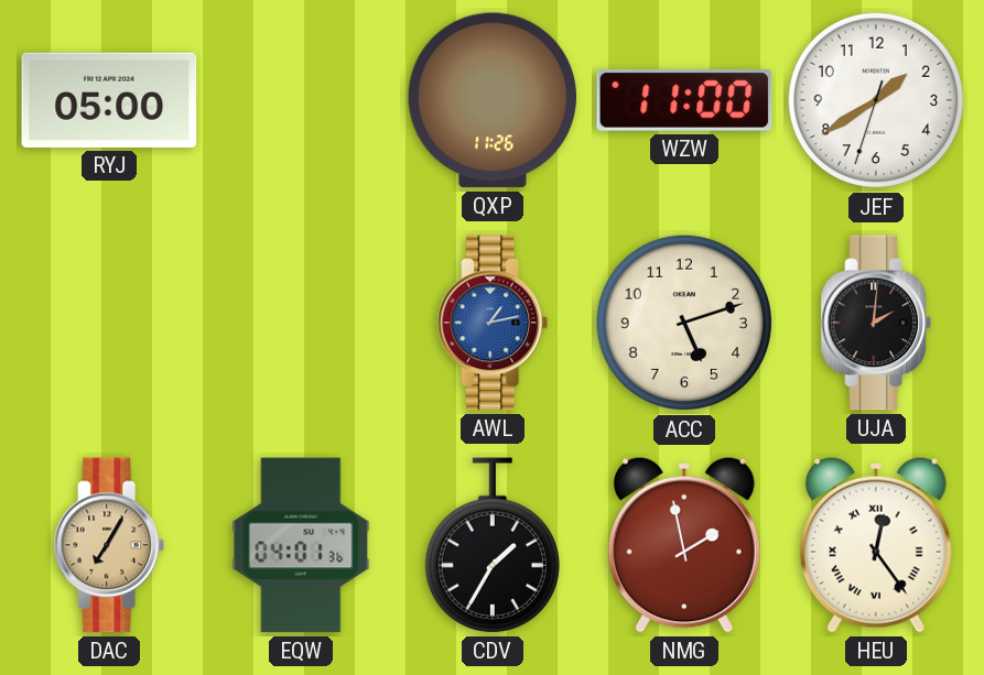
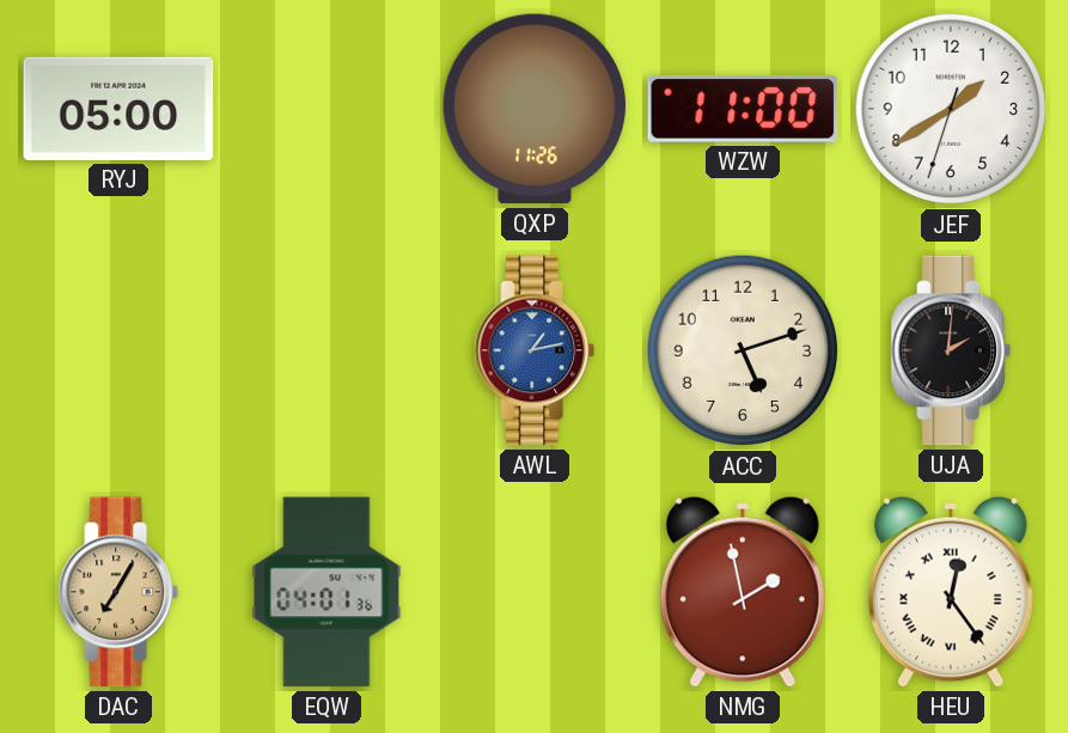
CDV: 1:35 -> none (493, 545)
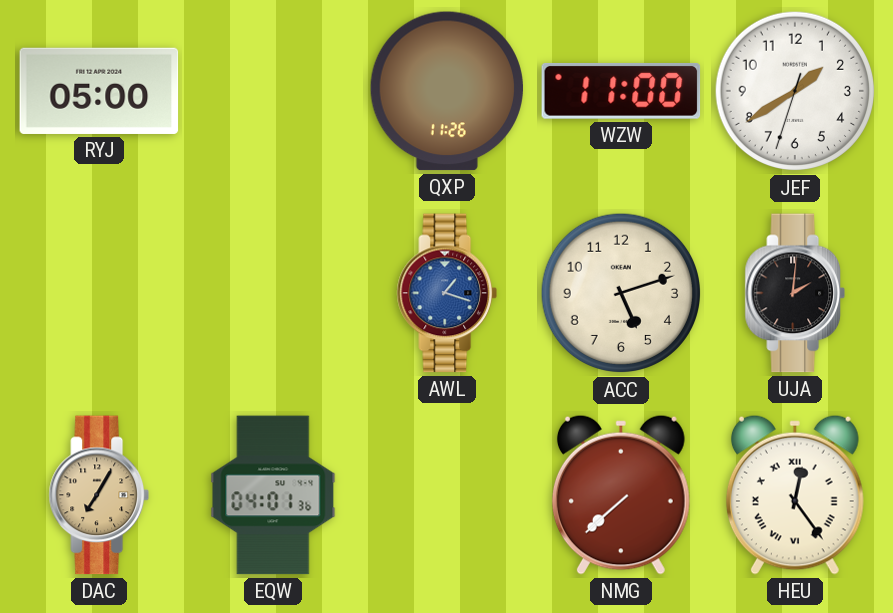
AWL: 1:13 -> 1:18 (446, 293)
NMG: 1:58 -> 7:38 (621, 495)
